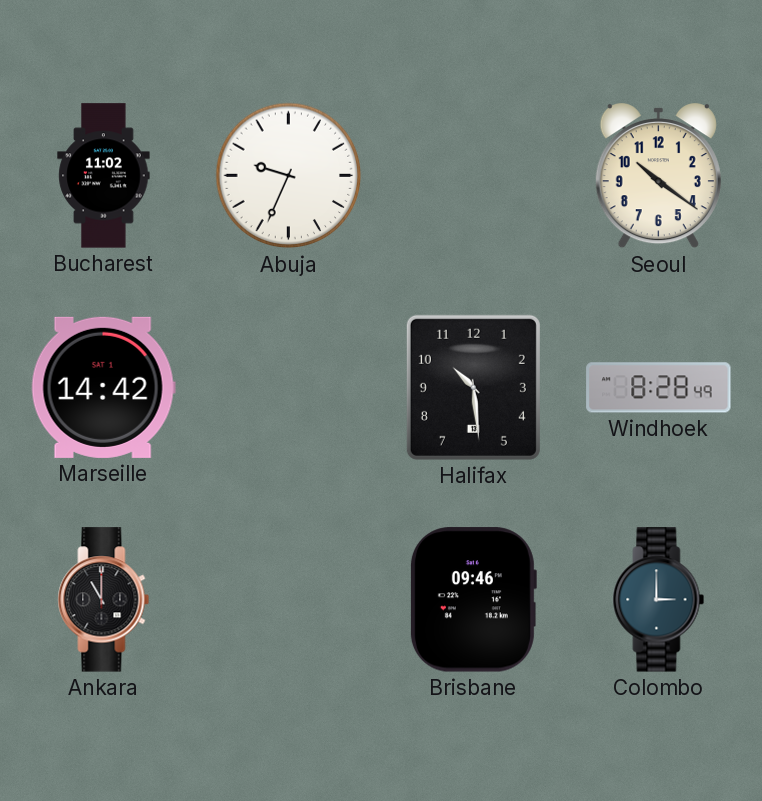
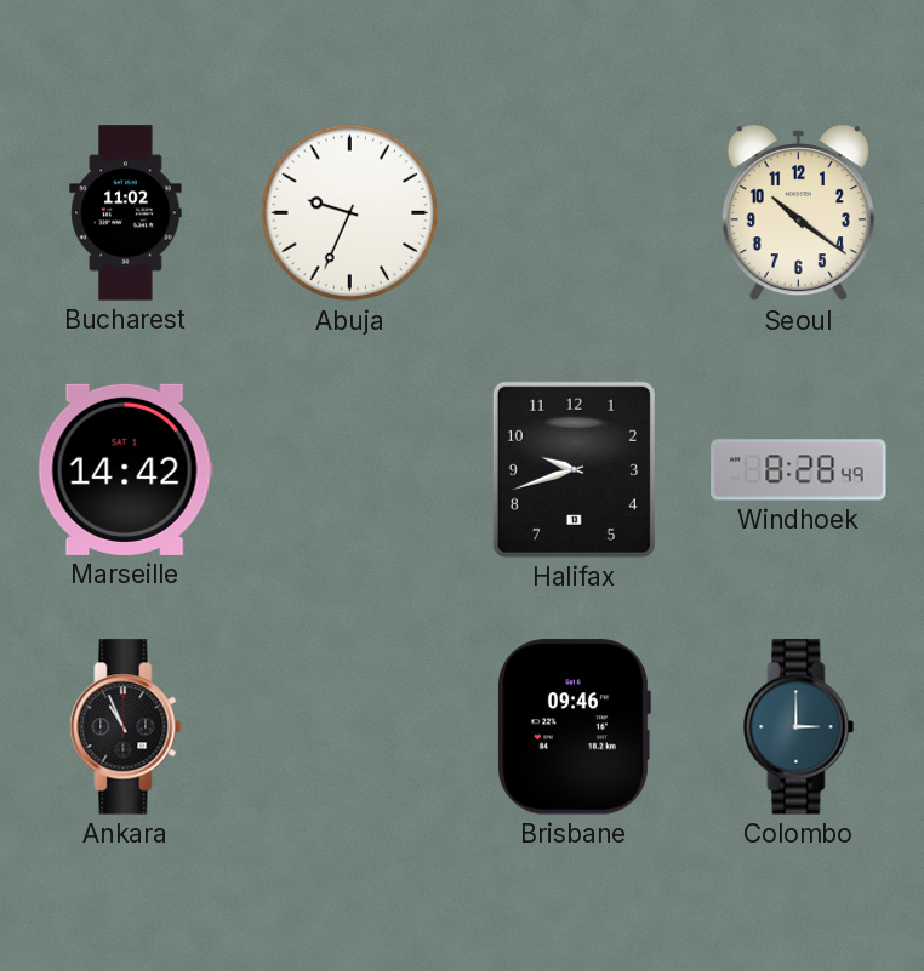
Halifax: 10:29 -> 9:42 (574, 469)
Ankara: 11:00 -> 10:56 (126, 727)
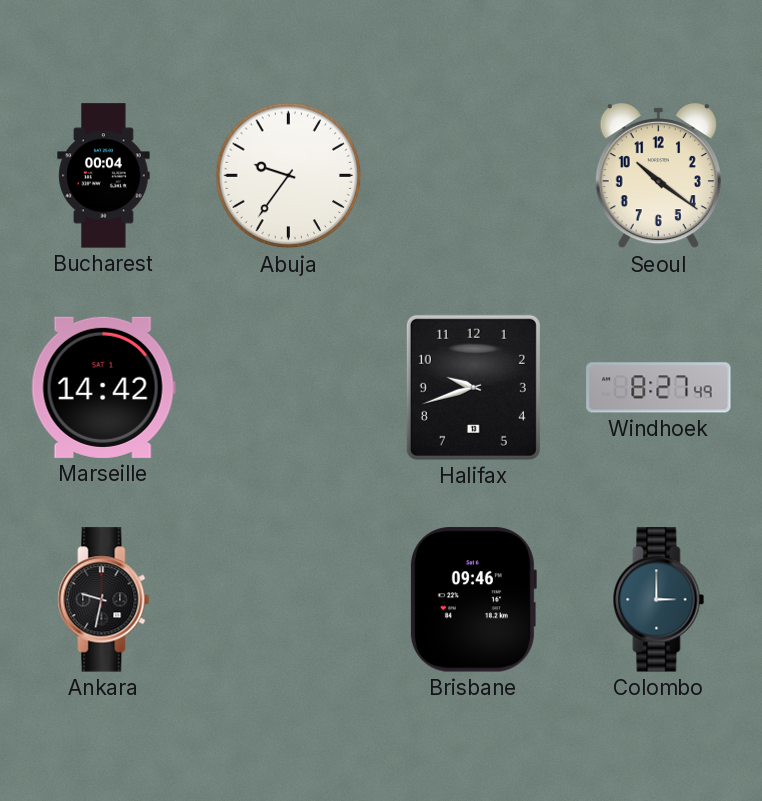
Bucharest: 11:02 -> 00:04 (104, 176)
Abuja: 9:34 -> 9:36 (289, 176)
Windhoek: 8:28 -> 8:27 (659, 388)
Ankara: 10:56 -> 9:32 (104, 600)
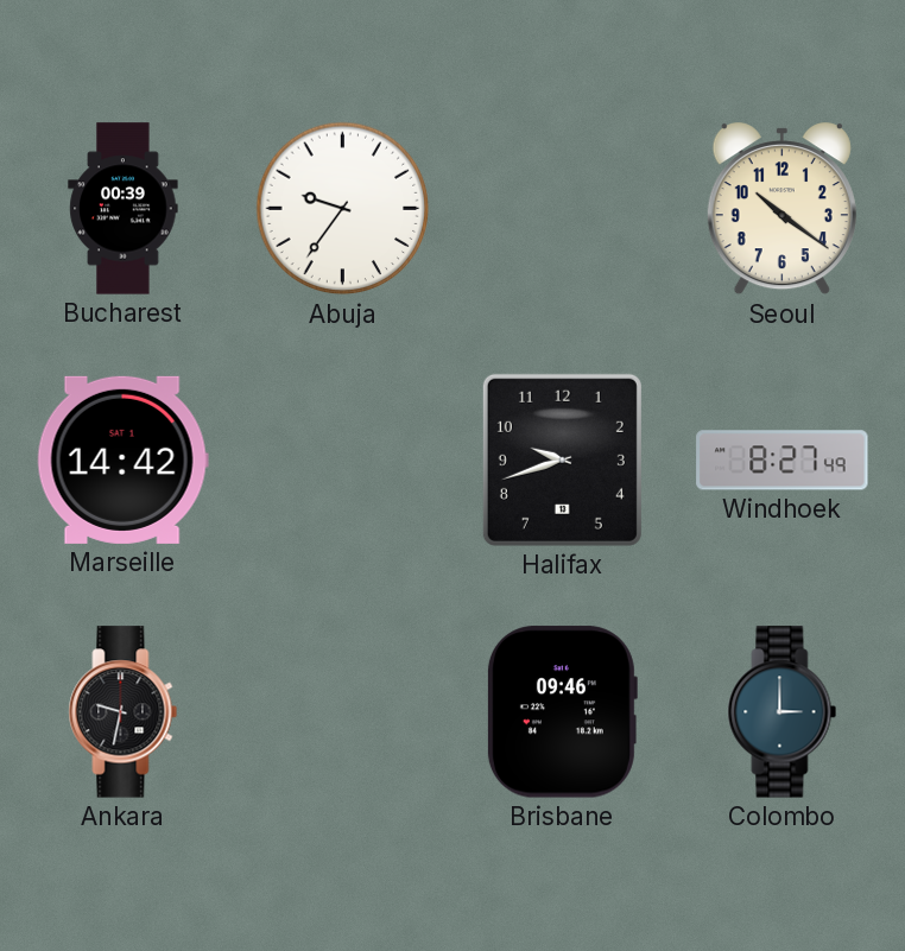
Bucharest: 00:04 -> 00:39 (124, 209)
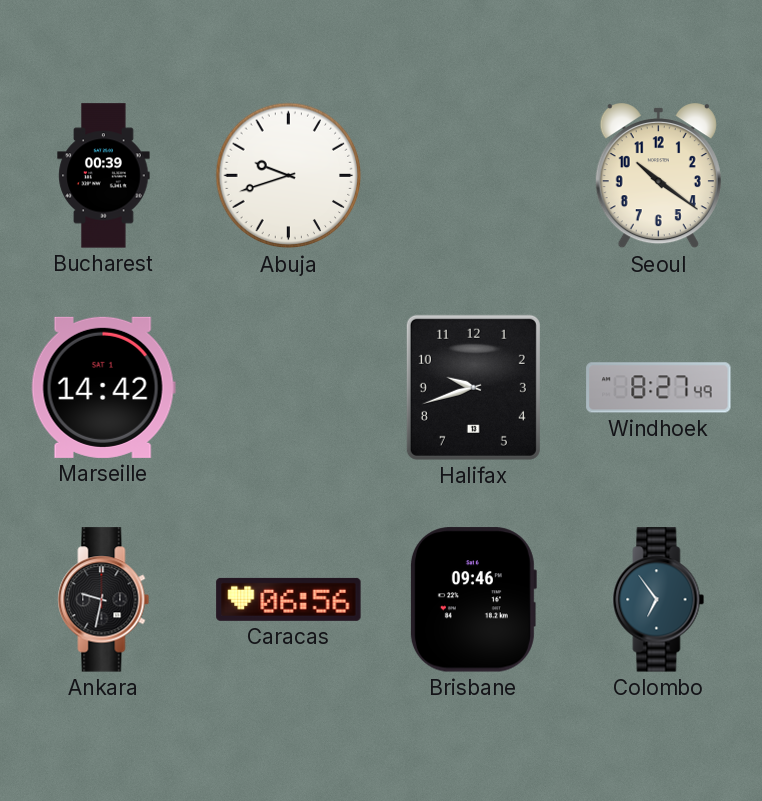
Abuja: 9:36 -> 9:42 (289, 176)
Caracas: none -> 06:56 (289, 599)
Colombo: 3:00 -> 6:54 (659, 600)
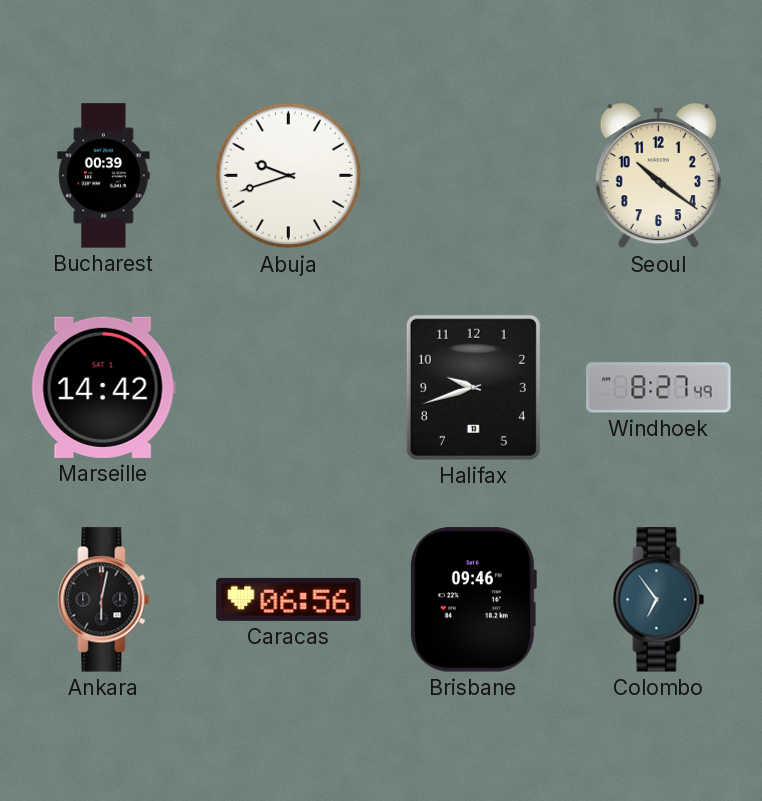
Ankara: 9:32 -> 6:02 (104, 600)
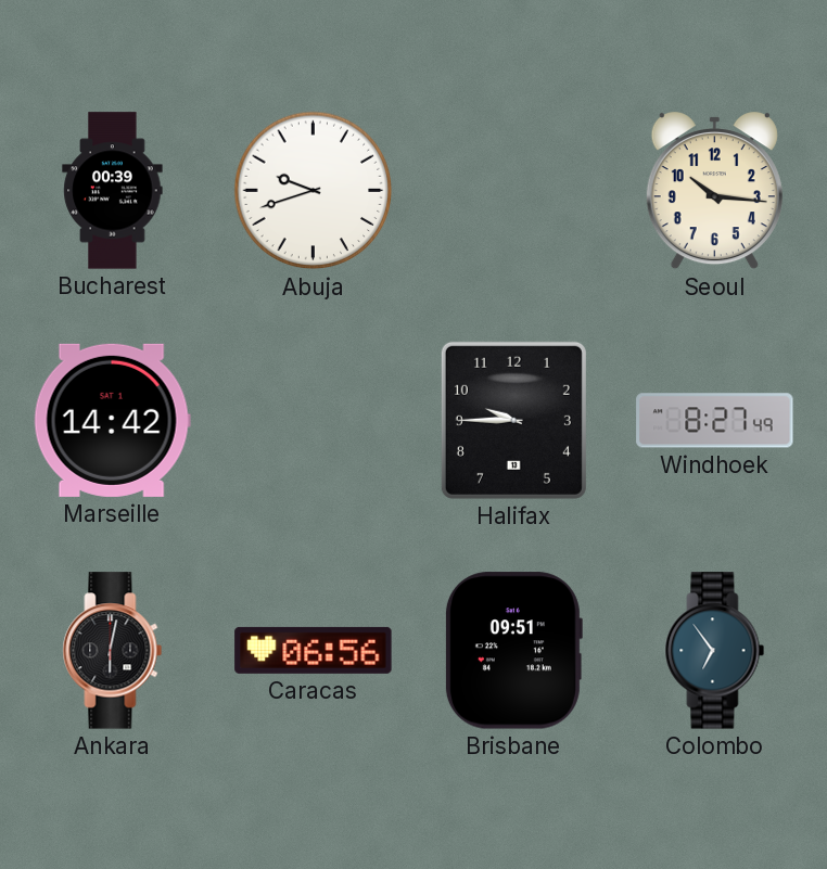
Seoul: 10:21 -> 10:16 (714, 191)
Halifax: 9:42 -> 9:45 (513, 420)
Brisbane: 09:46 -> 09:51 (513, 651)
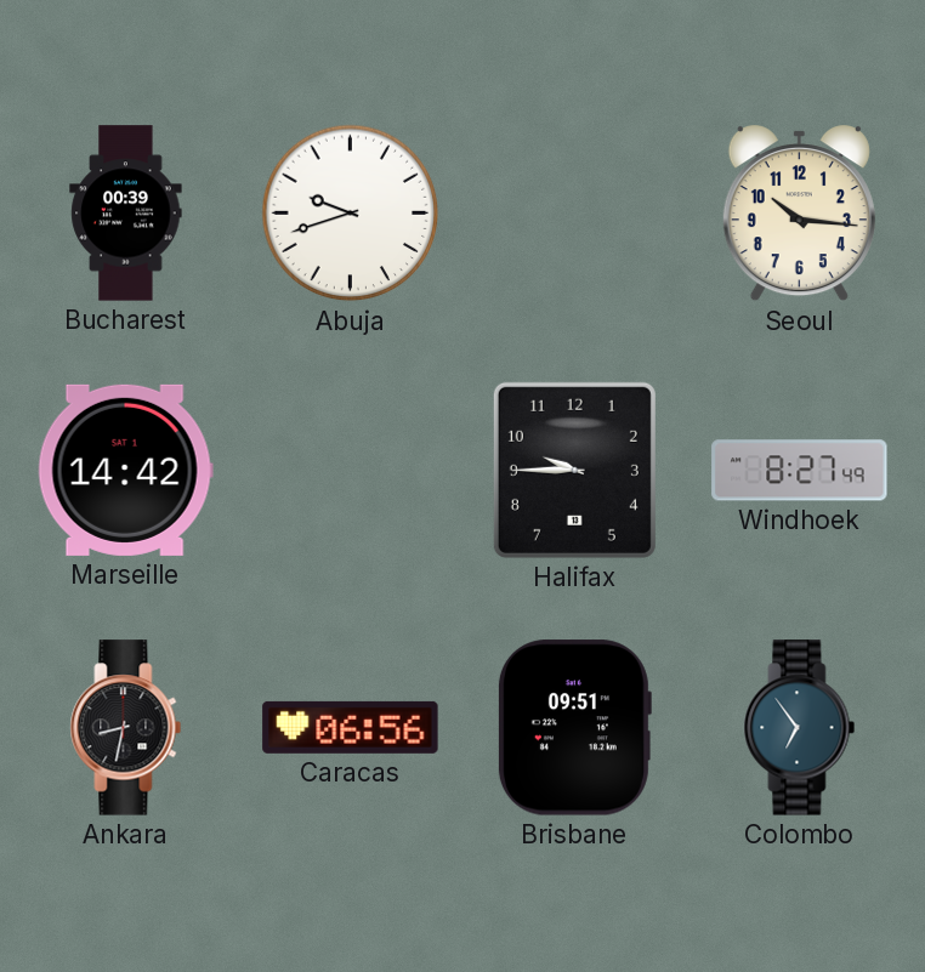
Ankara: 6:02 -> 8:32 (126, 728)
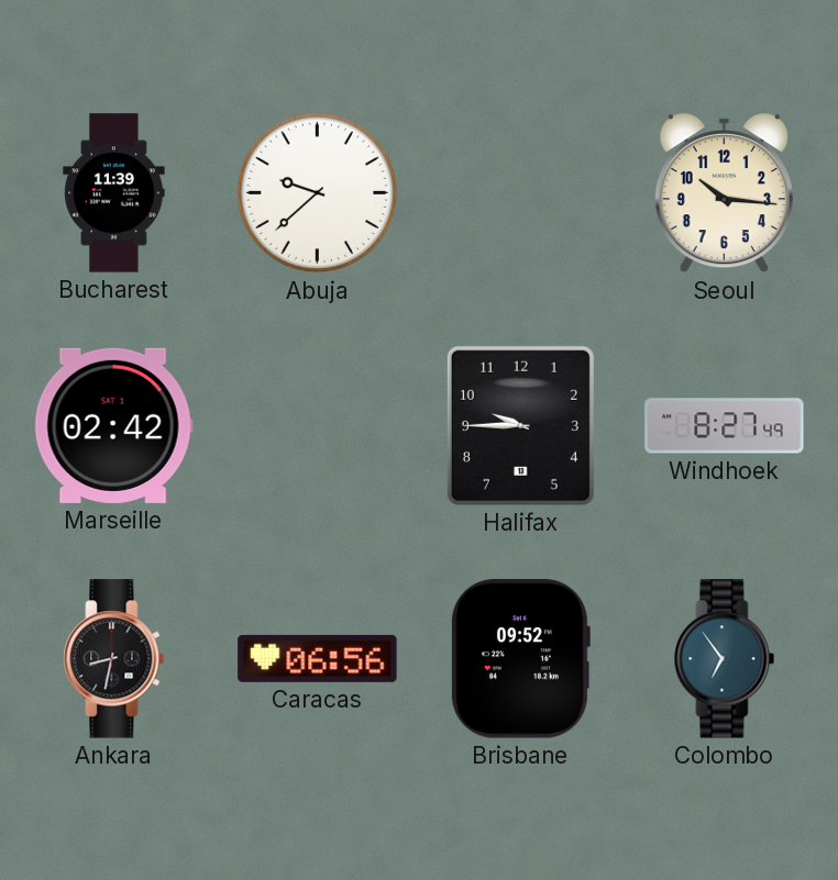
Bucharest: 00:39 -> 11:39 (114, 193)
Abuja: 9:42 -> 9:38 (318, 193)
Marseille: 14:42 -> 02:42 (113, 425)
Brisbane: 09:51 -> 09:52 (520, 659)
